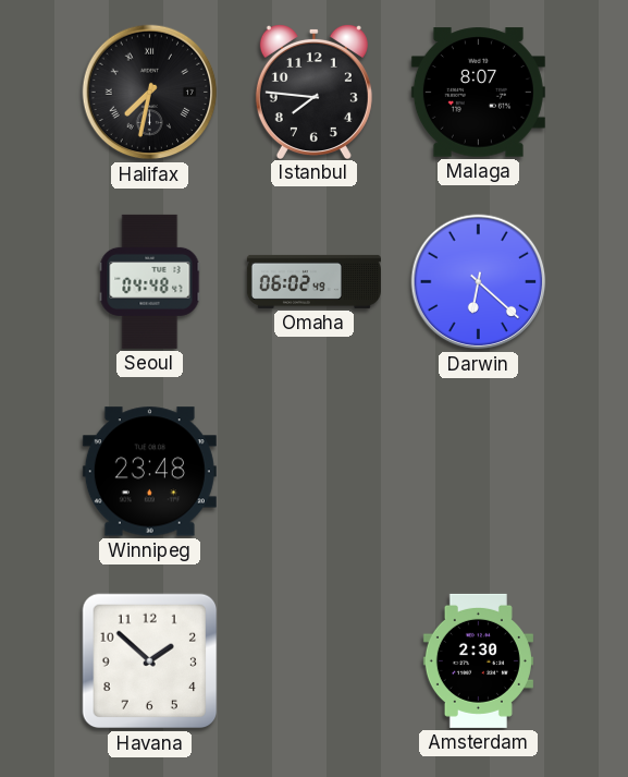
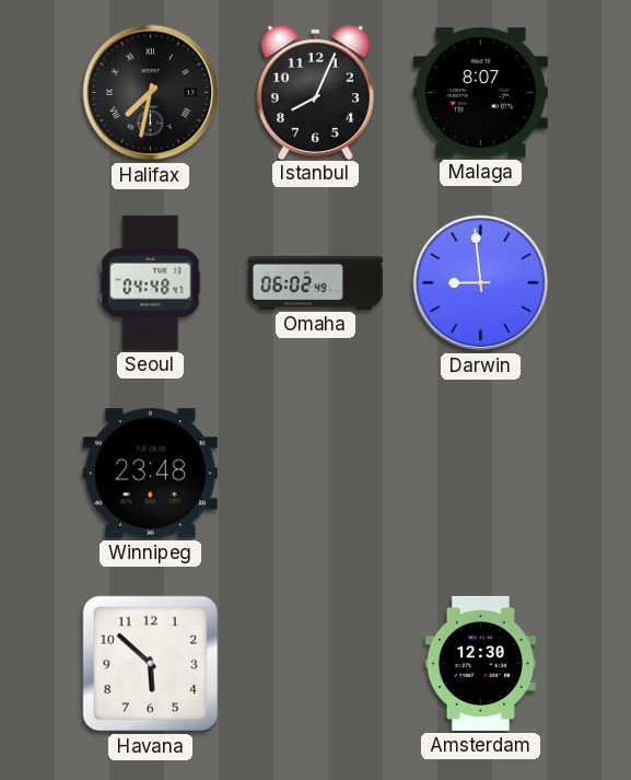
Istanbul: 7:46 -> 8:04 (315, 91)
Darwin: 6:22 -> 8:59 (481, 283)
Havana: 1:52 -> 5:52 (151, 664)
Amsterdam: 2:30 -> 12:30 (480, 663)
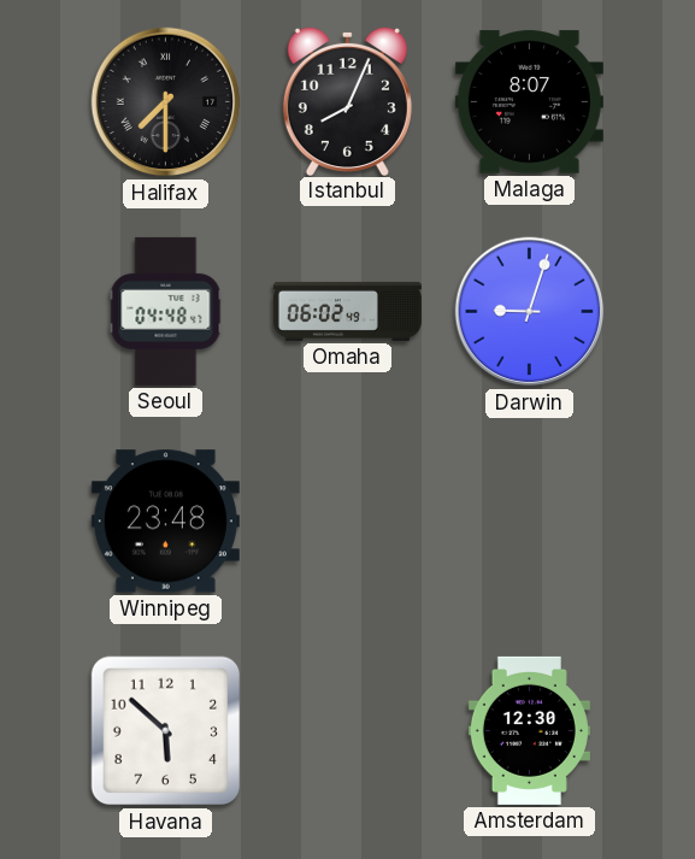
Halifax: 7:32 -> 7:30 (166, 102)
Darwin: 8:59 -> 9:03 (530, 312)
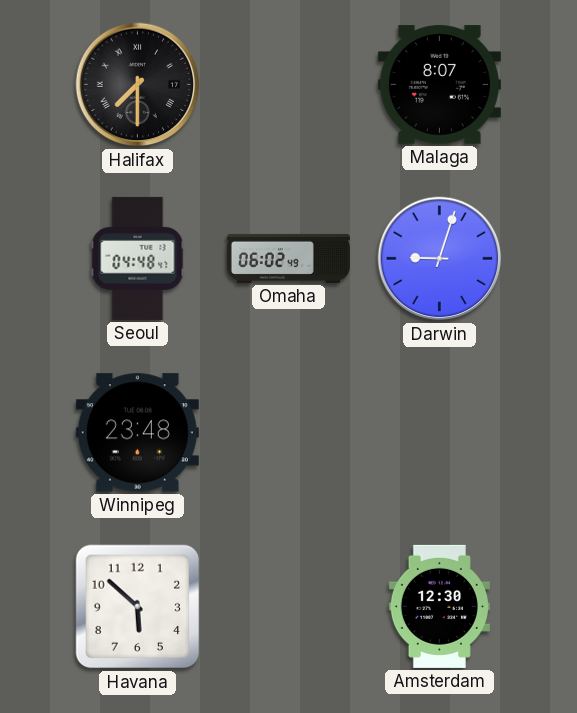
Istanbul: 8:04 -> none (347, 100)
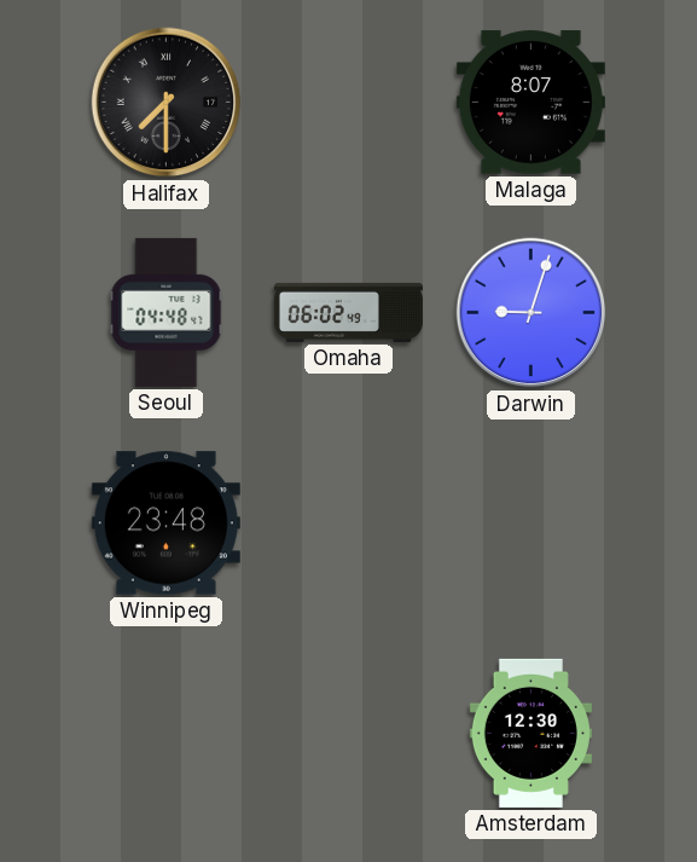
Havana: 5:52 -> none (138, 607)
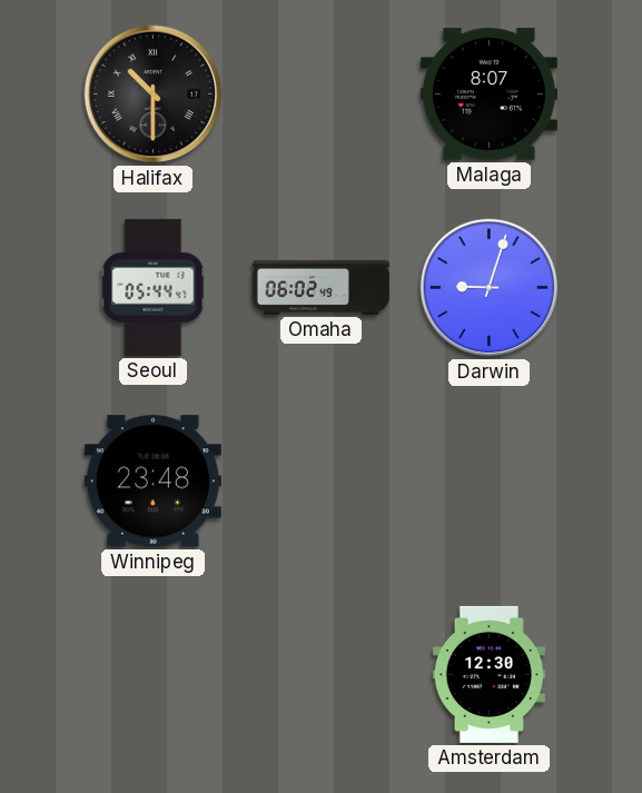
Halifax: 7:30 -> 10:30 (154, 95)
Seoul: 04:48 -> 05:44 (154, 287)
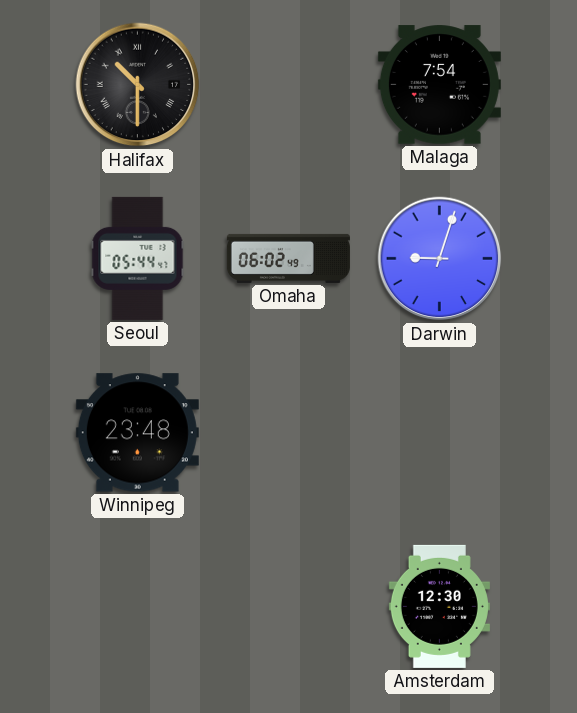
Malaga: 8:07 -> 7:54 (439, 85)
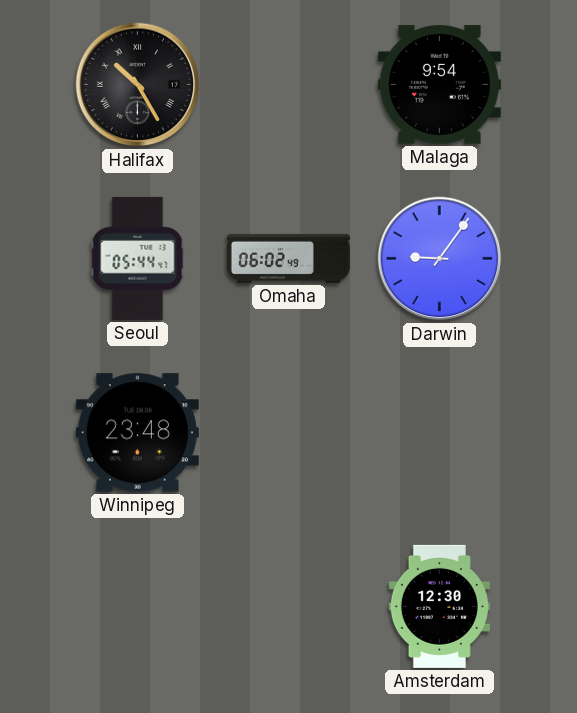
Halifax: 10:30 -> 10:25 (138, 85)
Malaga: 7:54 -> 9:54 (439, 85)
Darwin: 9:03 -> 9:06 (440, 259)
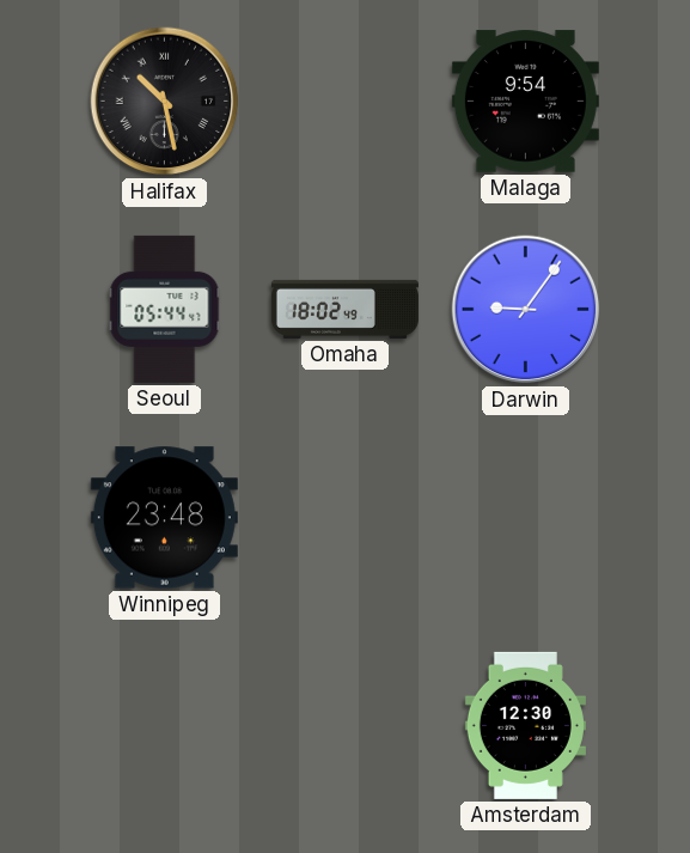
Halifax: 10:25 -> 10:28 (165, 102)
Omaha: 06:02 -> 18:02 (344, 309)
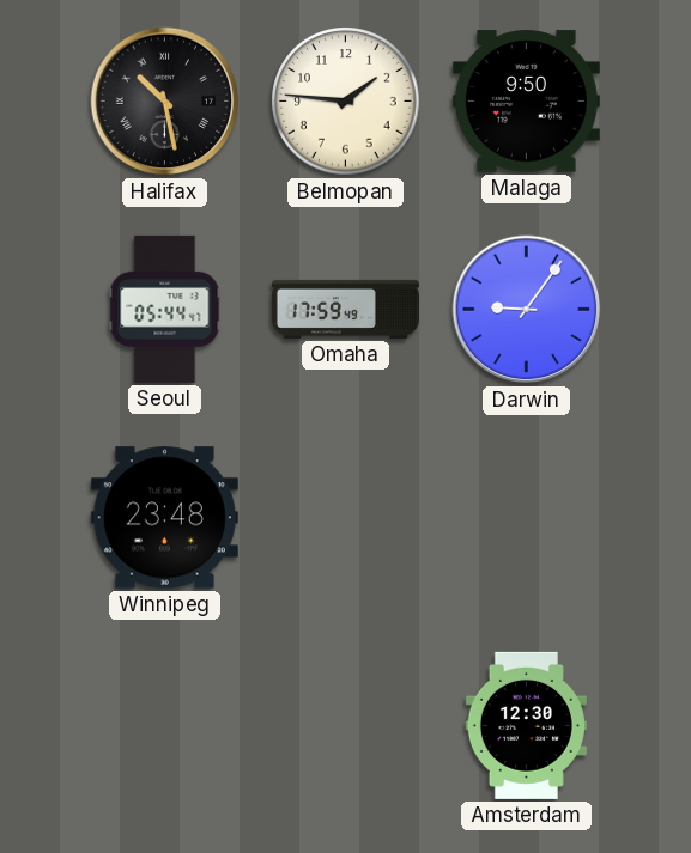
Belmopan: none -> 1:46 (346, 102)
Malaga: 9:54 -> 9:50 (526, 102)
Omaha: 18:02 -> 17:59 (345, 309)
